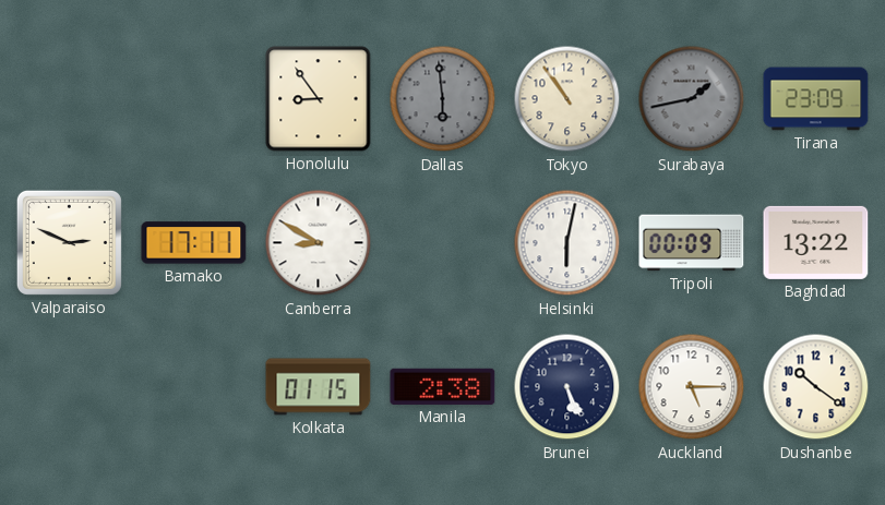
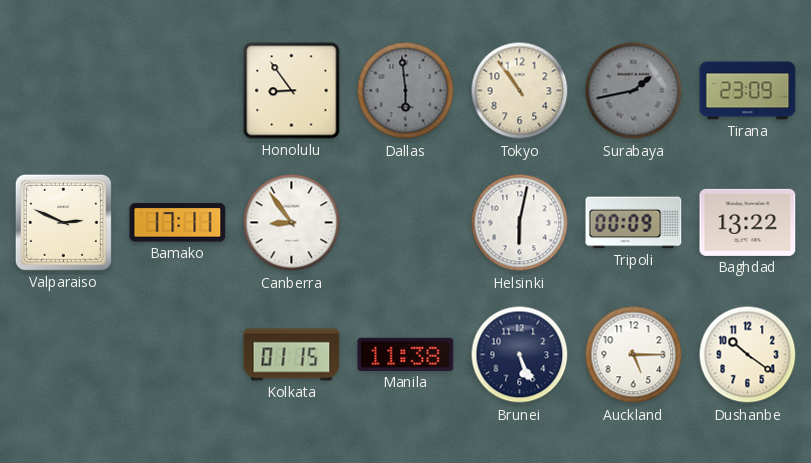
Canberra: 8:50 -> 8:54 (292, 223)
Manila: 2:38 -> 11:38 (406, 354)
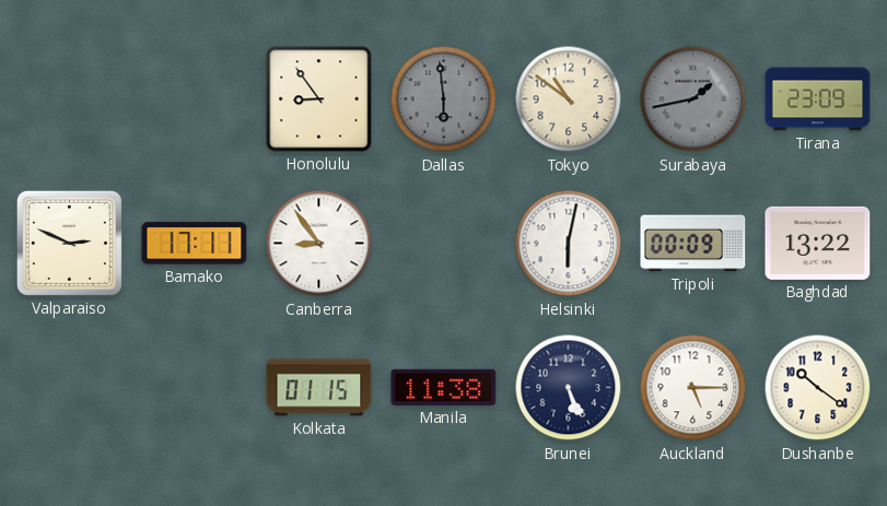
Tokyo: 10:54 -> 10:51 (569, 99)
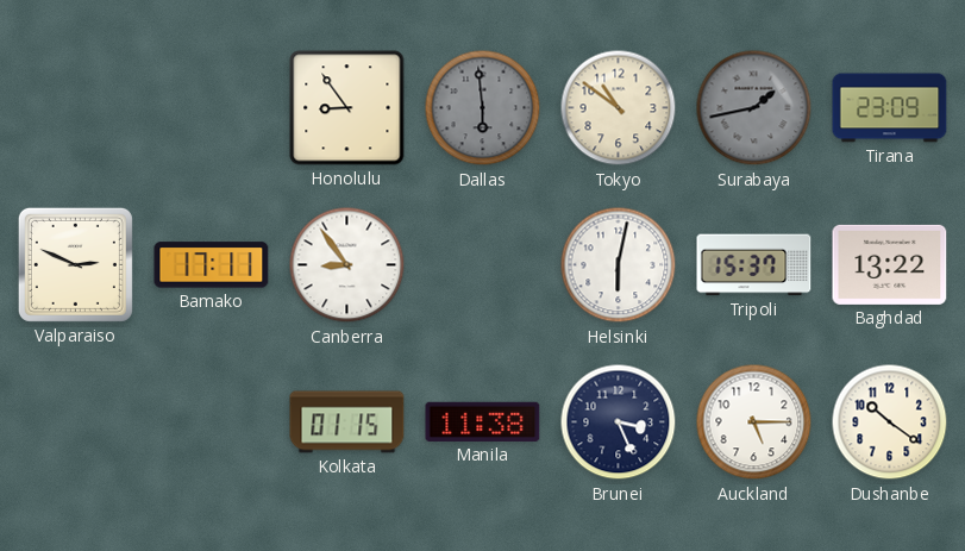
Tripoli: 00:09 -> 15:37 (754, 265)
Brunei: 5:26 -> 3:26 (619, 422)
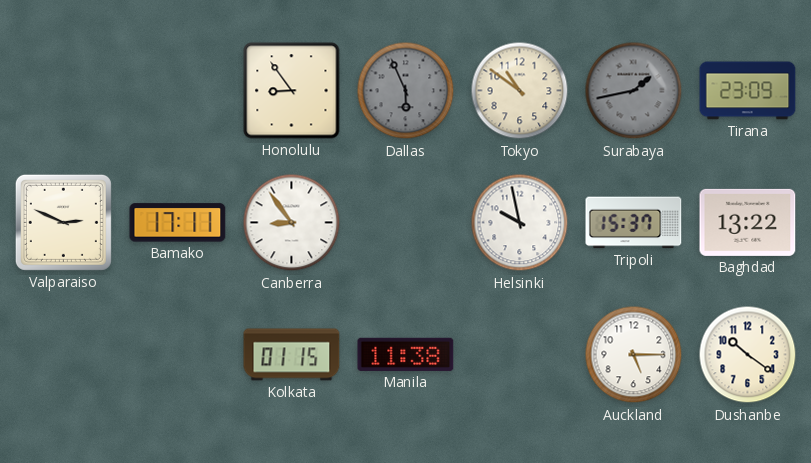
Dallas: 5:59 -> 5:56 (406, 91)
Helsinki: 6:02 -> 9:58 (520, 223)
Brunei: 3:26 -> none (619, 422)
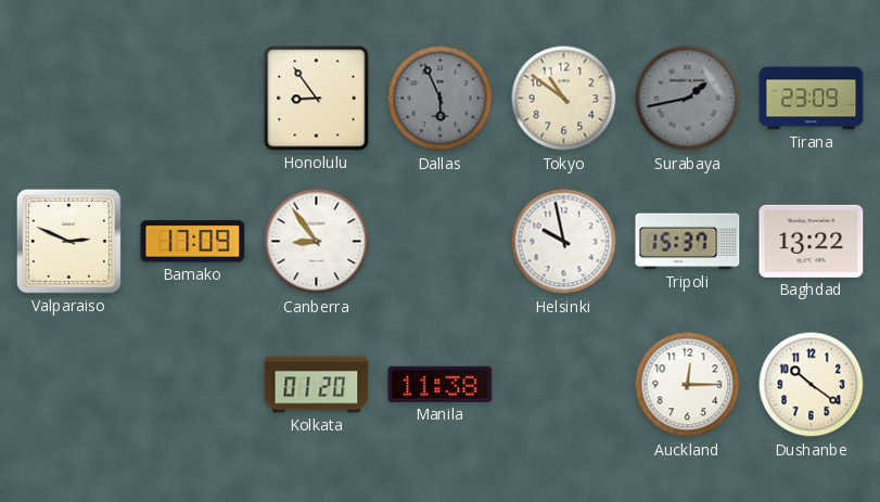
Bamako: 17:11 -> 17:09 (193, 242)
Kolkata: 01:15 -> 01:20 (317, 385)
Auckland: 5:15 -> 12:15 (688, 385)
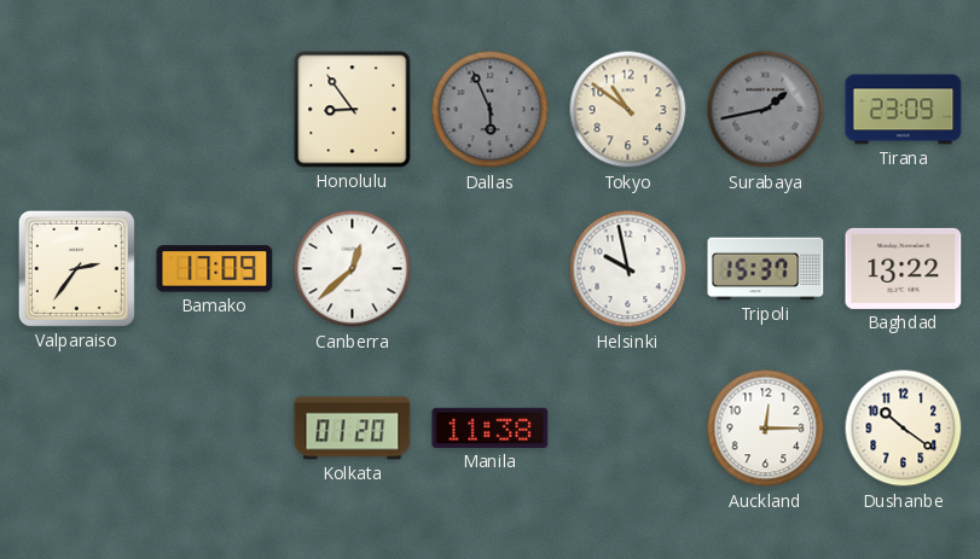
Valparaiso: 2:49 -> 2:36 (76, 268)
Canberra: 8:54 -> 12:38 (353, 269)
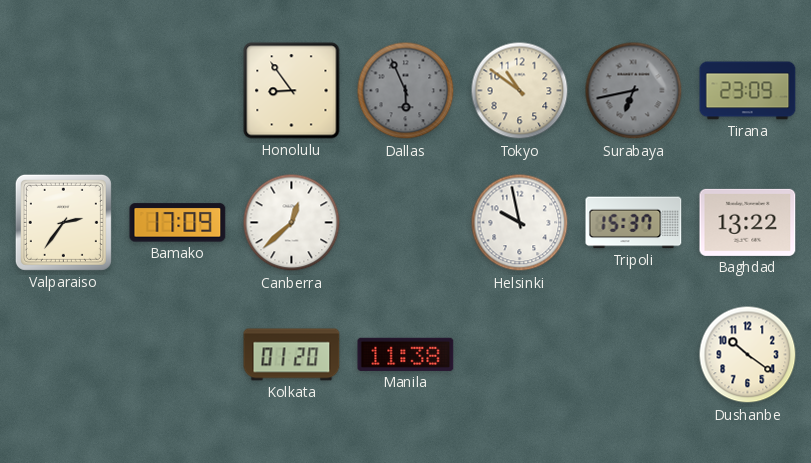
Surabaya: 1:43 -> 6:43 (634, 91)
Auckland: 12:15 -> none (766, 429)
